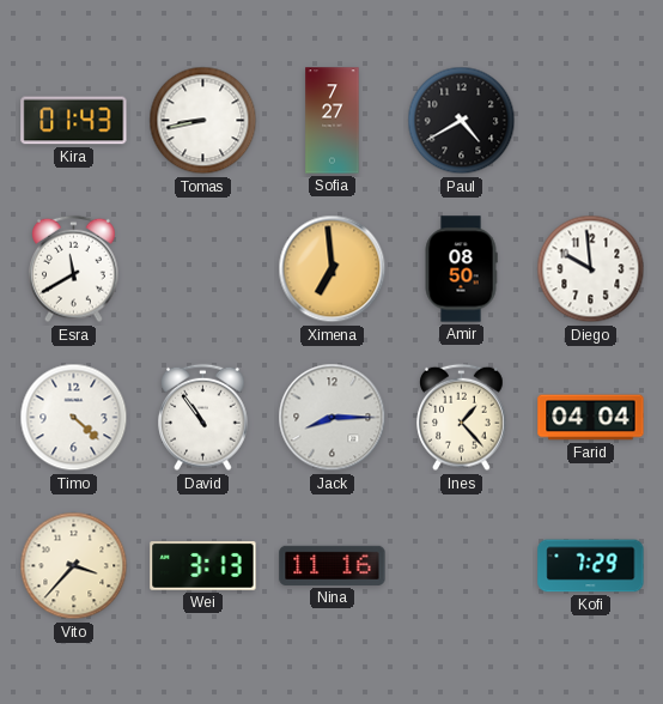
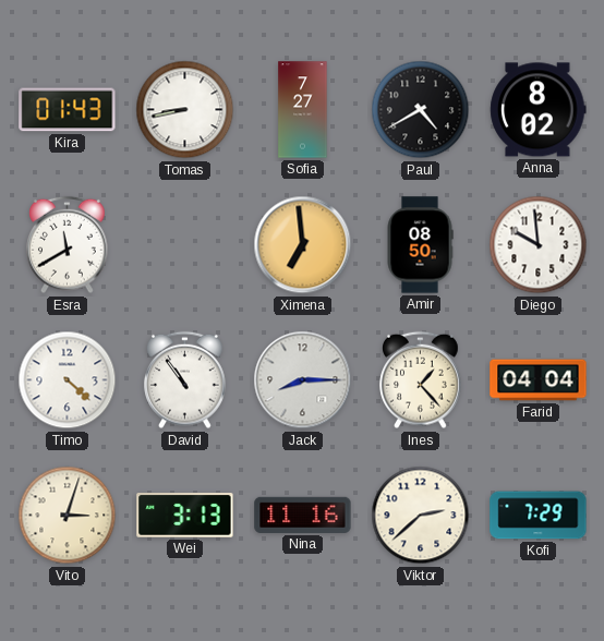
Anna: none -> 8:02 (539, 110)
Vito: 3:37 -> 3:03 (68, 516)
Viktor: none -> 2:38 (421, 516)
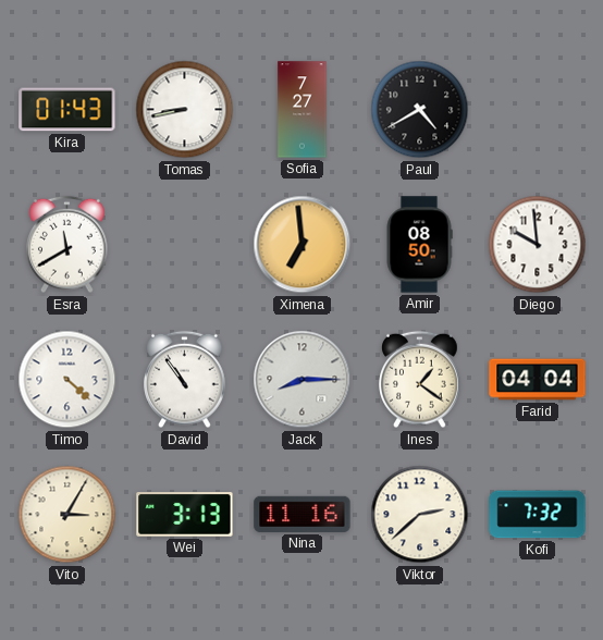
Anna: 8:02 -> none (539, 110)
Ines: 1:23 -> 1:21 (420, 380)
Vito: 3:03 -> 3:05 (67, 515)
Kofi: 7:29 -> 7:32 (538, 515)
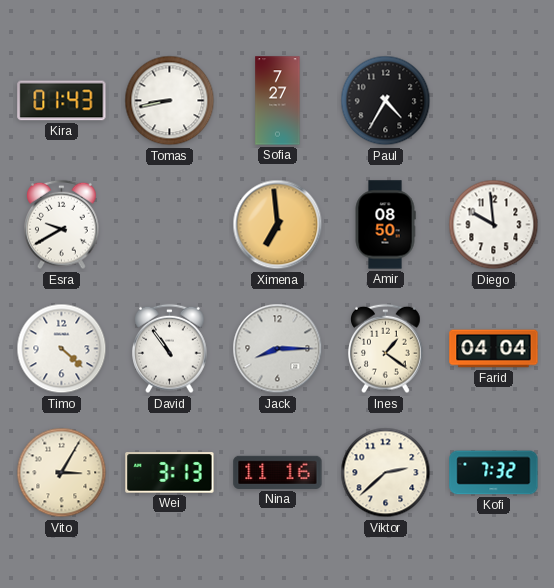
Paul: 4:40 -> 4:35 (386, 101)
Esra: 11:40 -> 9:40 (62, 225)
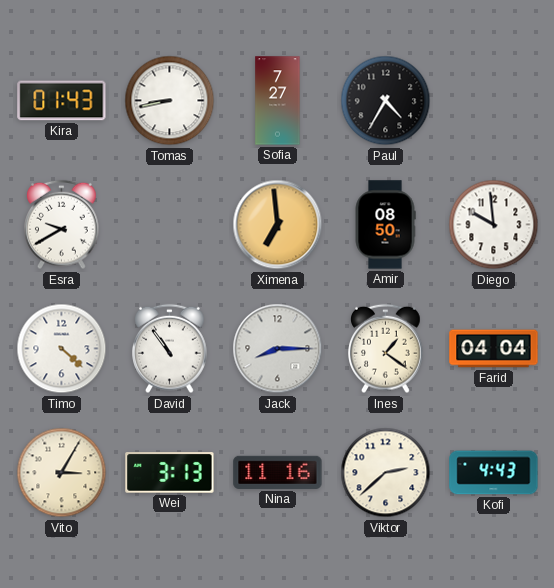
Kofi: 7:32 -> 4:43 (494, 473)
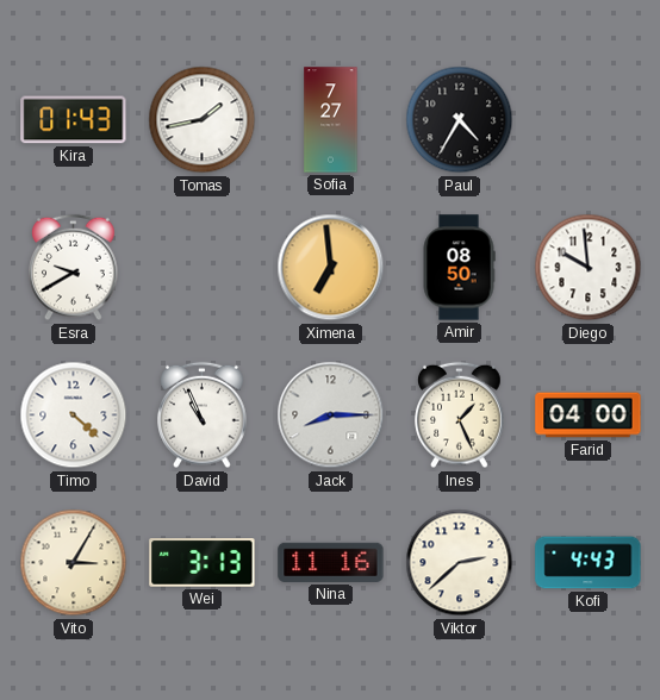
Tomas: 8:43 -> 1:43 (203, 120)
David: 10:54 -> 10:56 (203, 415)
Ines: 1:21 -> 1:26 (460, 415)
Farid: 04:04 -> 04:00 (589, 415)
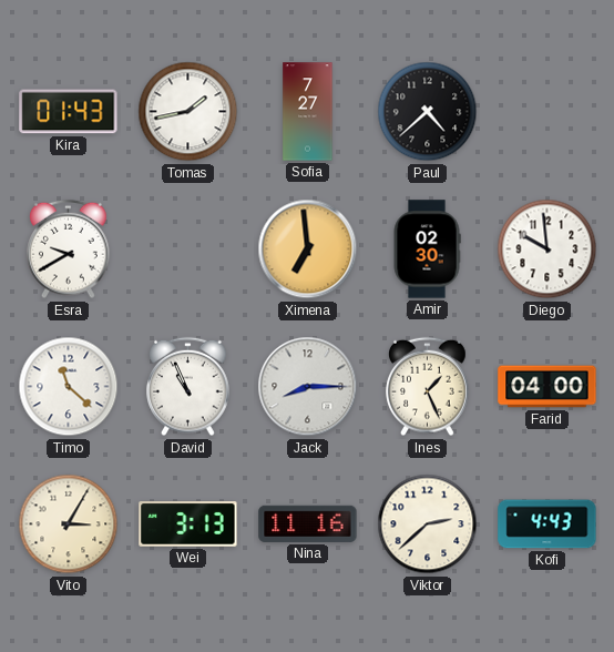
Paul: 4:35 -> 4:38 (428, 112)
Amir: 08:50 -> 02:30 (427, 249)
Timo: 4:22 -> 11:22 (69, 387)
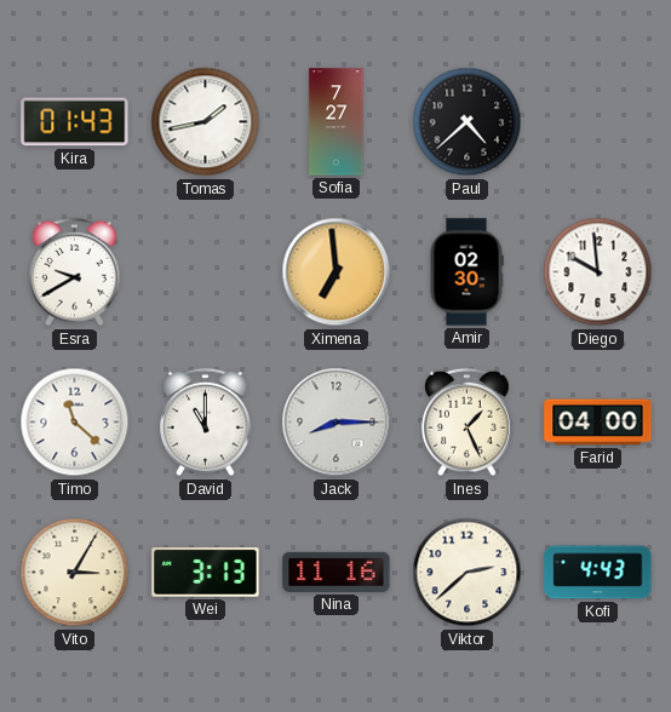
David: 10:56 -> 11:00 (206, 423)
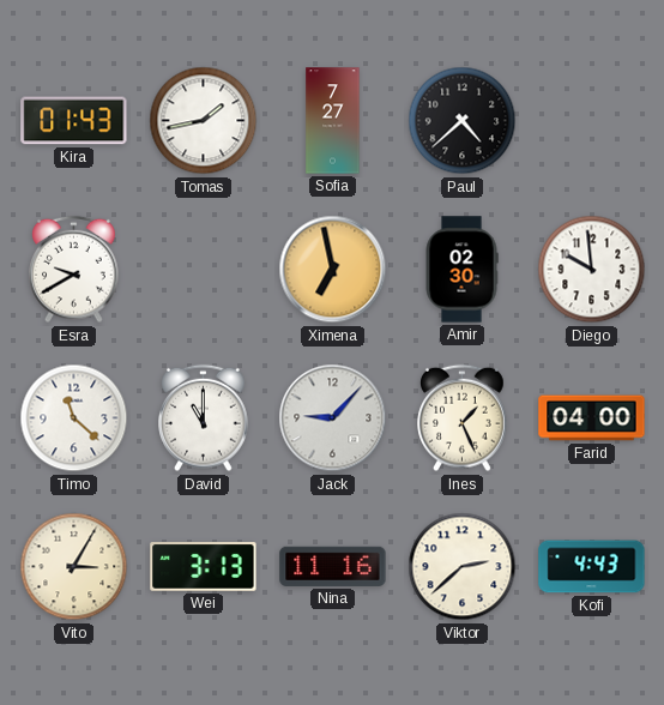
Ximena: 6:59 -> 6:58 (333, 270)
Jack: 8:15 -> 9:07 (333, 418)
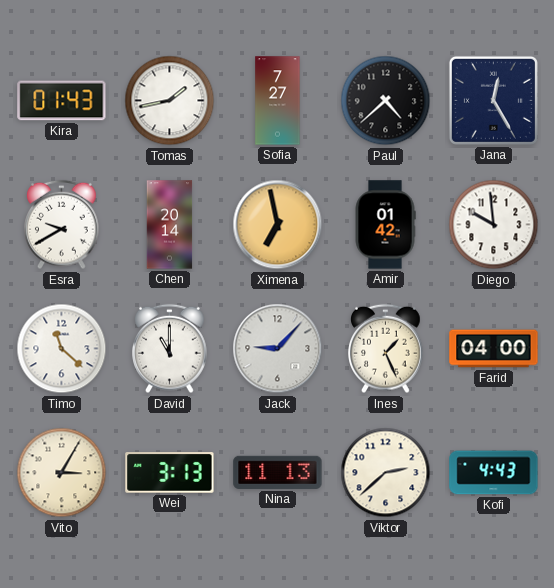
Jana: none -> 12:25 (493, 100)
Chen: none -> 20:14 (170, 225)
Amir: 02:30 -> 01:42 (385, 225)
Nina: 11:16 -> 11:13 (278, 472)
